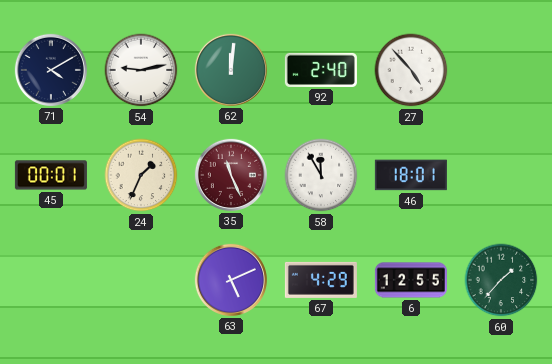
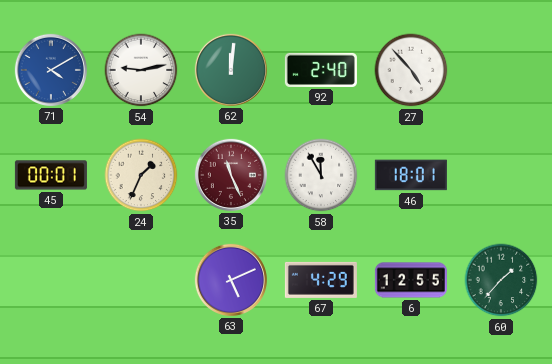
71 dial: navy -> blue (51, 70)
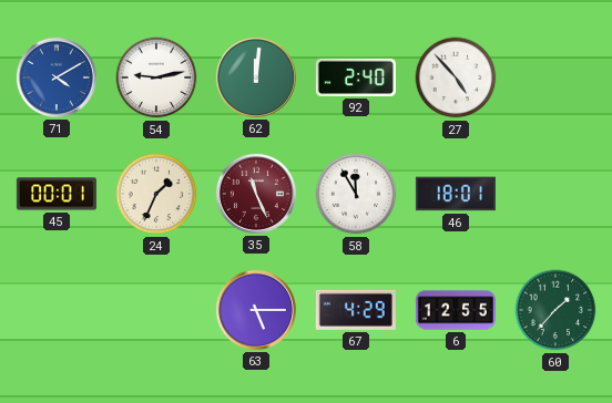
63: 5:11 -> 5:15 (256, 310)
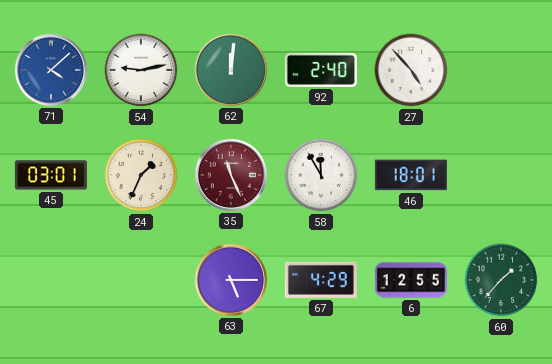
71: 4:10 -> 4:08 (51, 70)
45: 00:01 -> 03:01 (51, 175)
